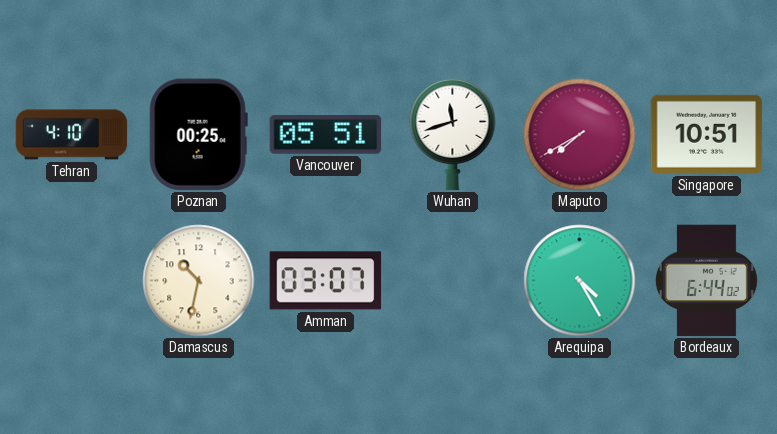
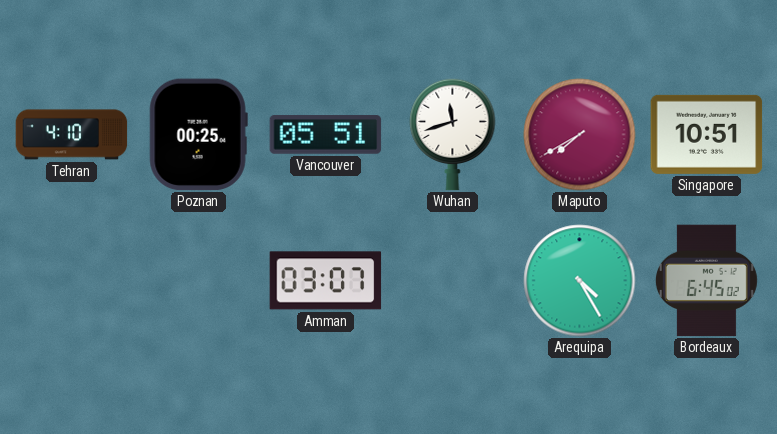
Damascus: 10:32 -> none (199, 281)
Bordeaux: 6:44 -> 6:45 (706, 281)
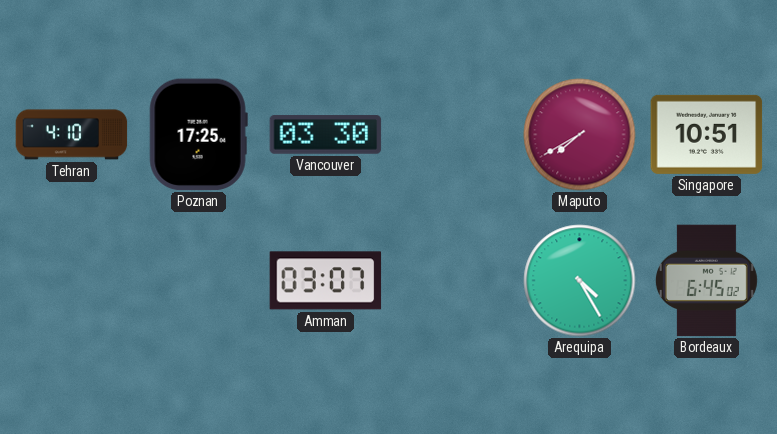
Poznan: 00:25 -> 17:25 (198, 135)
Vancouver: 05:51 -> 03:30 (326, 135)
Wuhan: 11:42 -> none (453, 134)
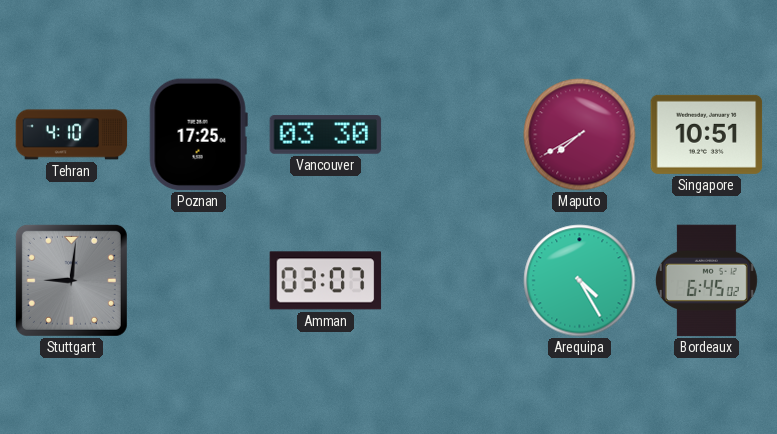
Stuttgart: none -> 9:01 (71, 280)
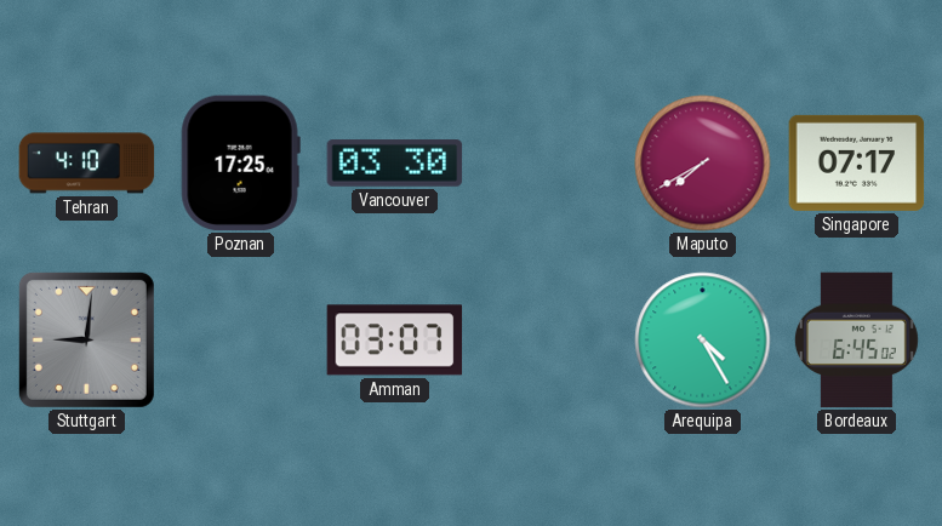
Singapore: 10:51 -> 07:17 (857, 162)
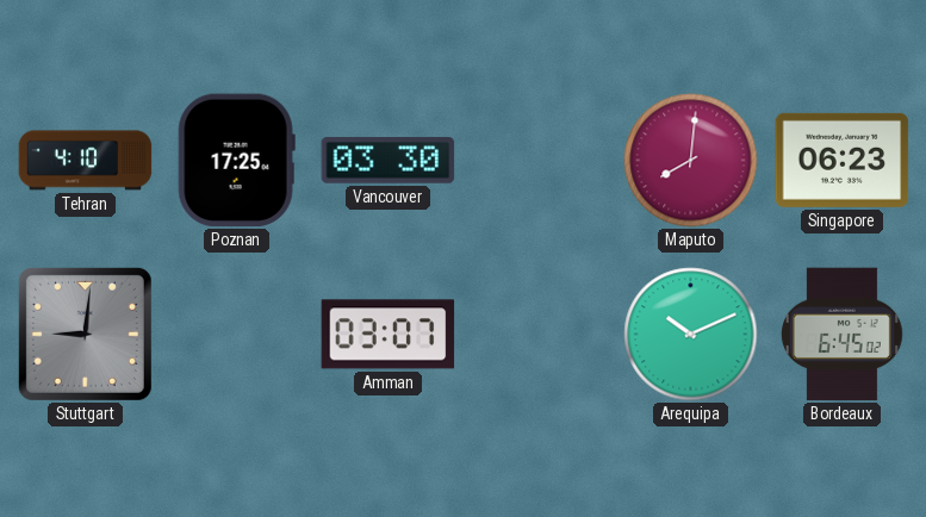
Maputo: 7:40 -> 8:01 (691, 161)
Singapore: 07:17 -> 06:23 (843, 160)
Arequipa: 4:25 -> 10:11 (691, 335)
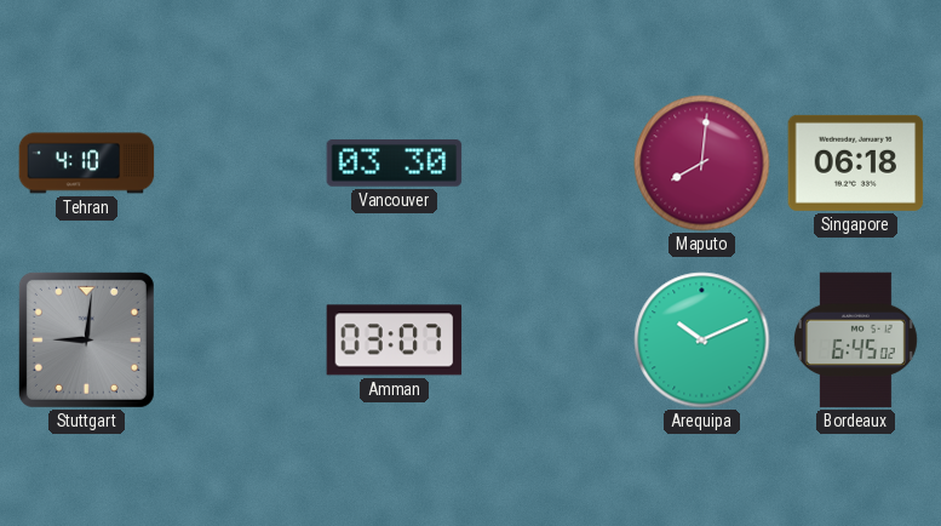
Poznan: 17:25 -> none (236, 161)
Singapore: 06:23 -> 06:18 (856, 162)
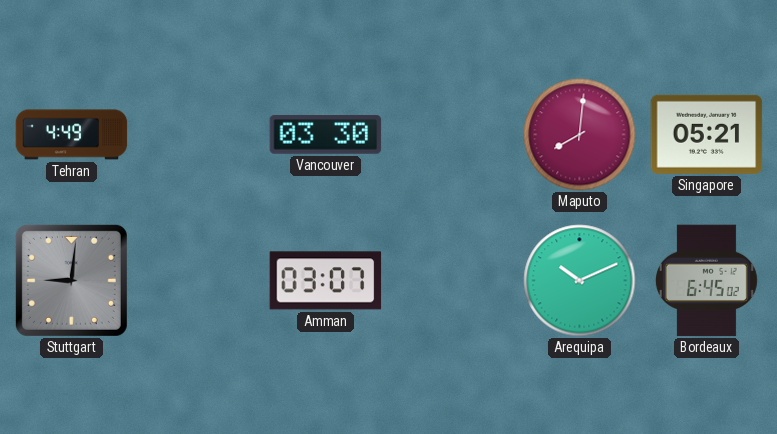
Tehran: 4:10 -> 4:49 (72, 135)
Singapore: 06:18 -> 05:21 (707, 134)
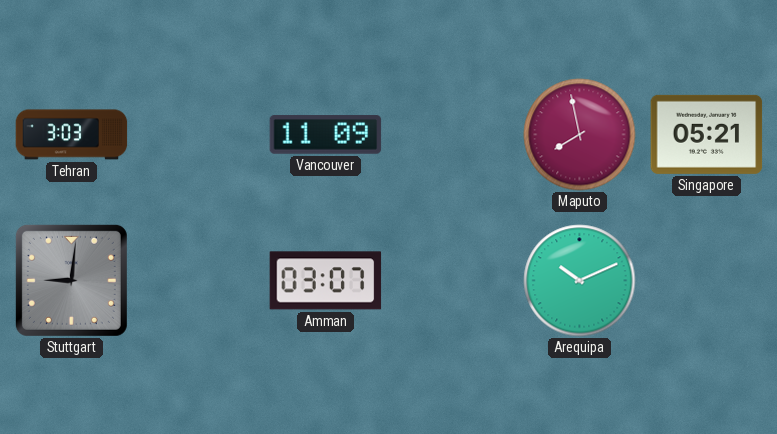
Tehran: 4:49 -> 3:03 (72, 135)
Vancouver: 03:30 -> 11:09 (326, 135)
Maputo: 8:01 -> 7:58 (580, 135)
Bordeaux: 6:45 -> none (706, 281)
